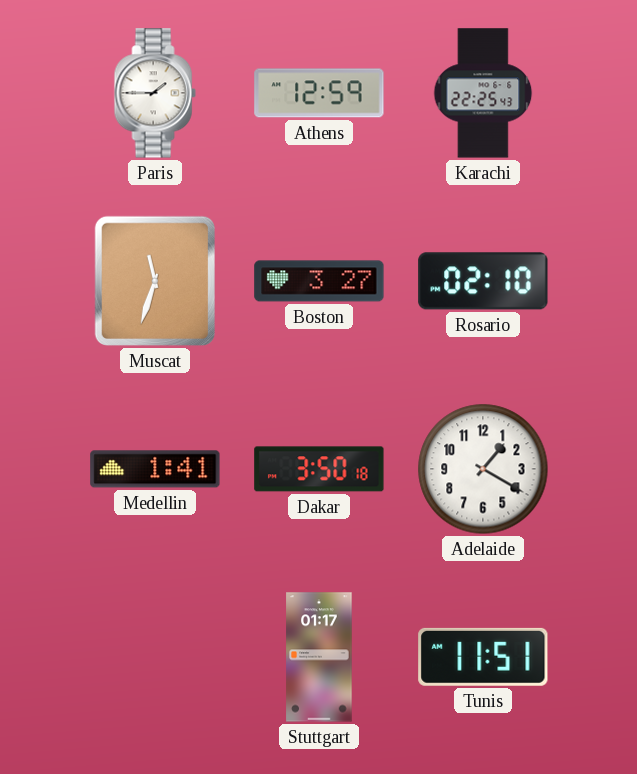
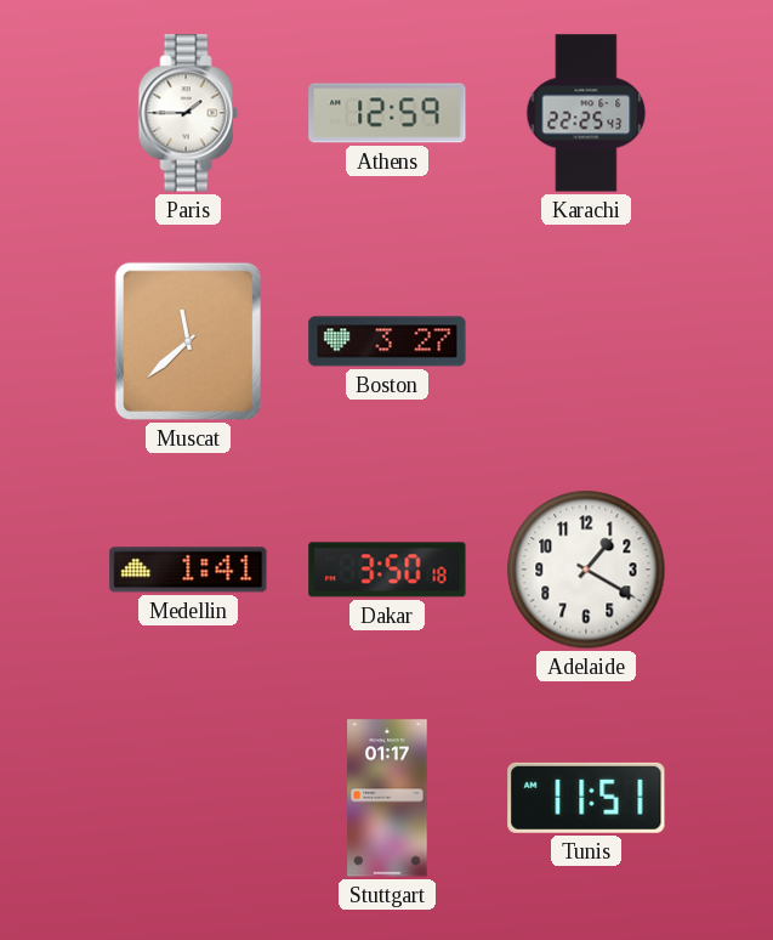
Muscat: 11:33 -> 11:38 (188, 341)
Rosario: 02:10 -> none (483, 281)
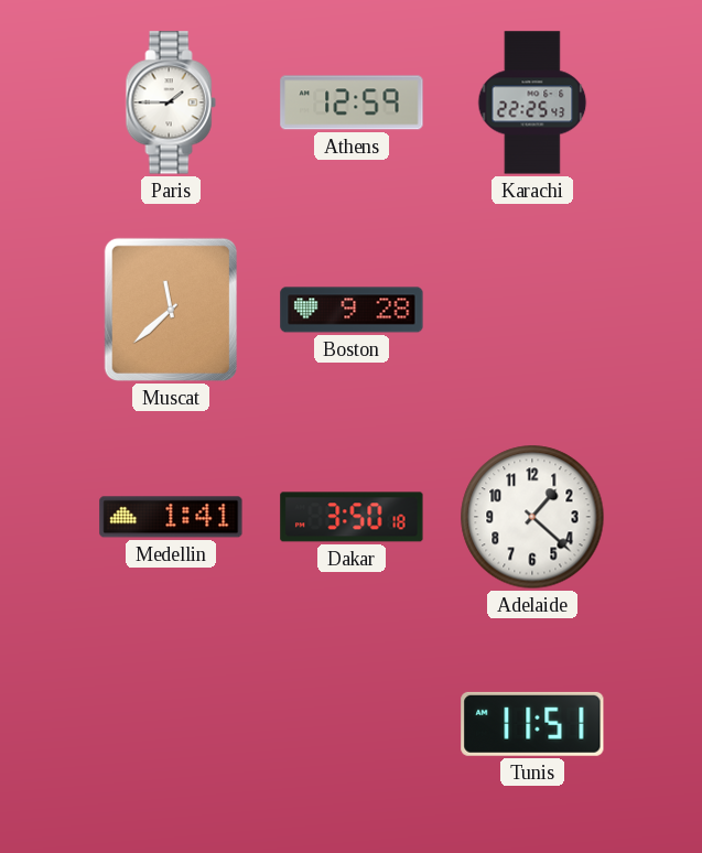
Boston: 3:27 -> 9:28 (352, 310)
Adelaide: 1:20 -> 1:22 (532, 517)
Stuttgart: 01:17 -> none (387, 798)
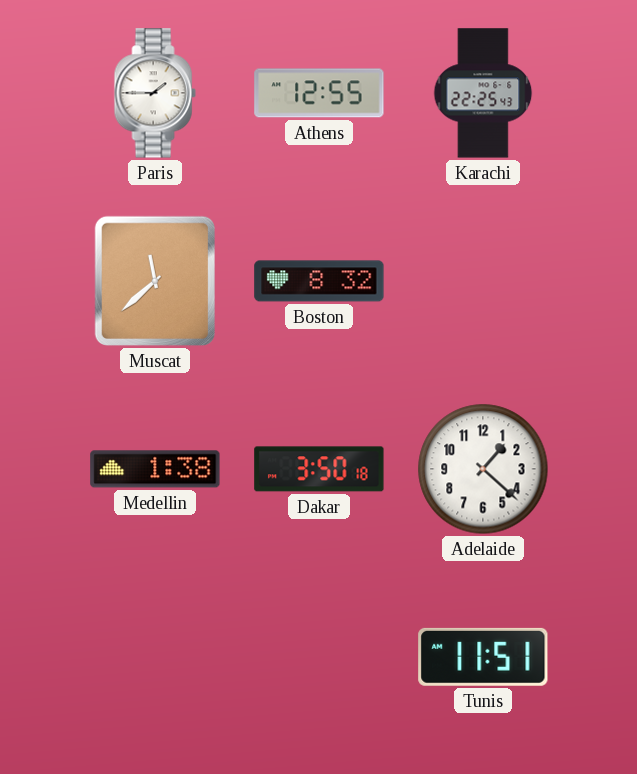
Athens: 12:59 -> 12:55 (319, 93)
Boston: 9:28 -> 8:32 (319, 281)
Medellin: 1:41 -> 1:38 (155, 469)
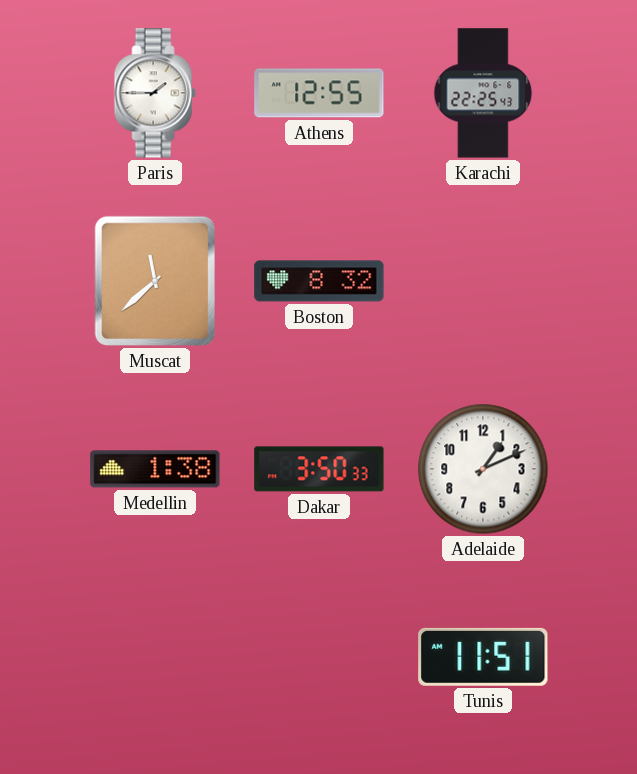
Dakar: 3:50:18 -> 3:50:33 (319, 469)
Adelaide: 1:22 -> 1:11 (483, 469)
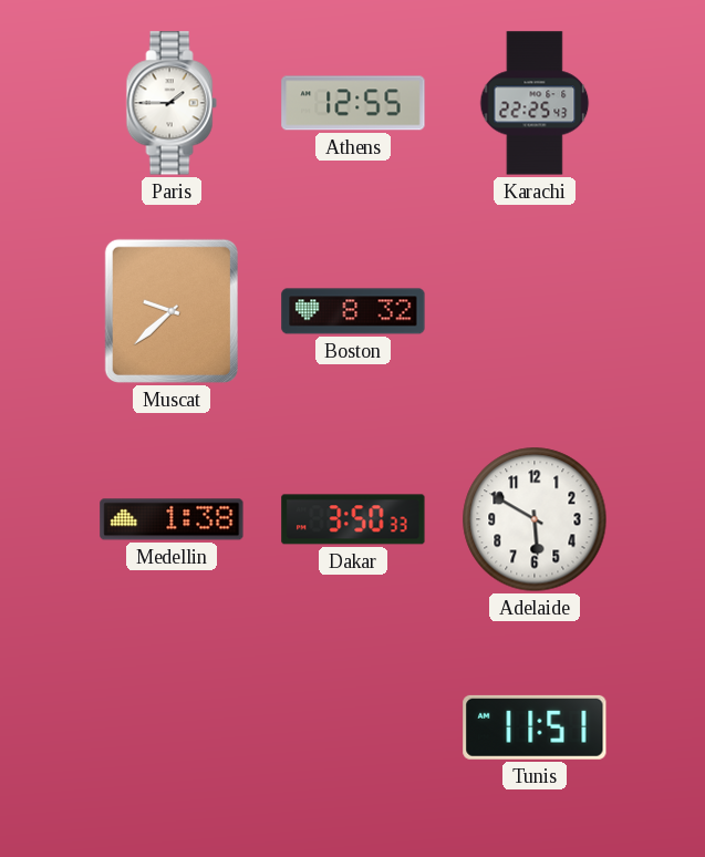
Muscat: 11:38 -> 9:38 (172, 311)
Adelaide: 1:11 -> 5:50 (535, 519)
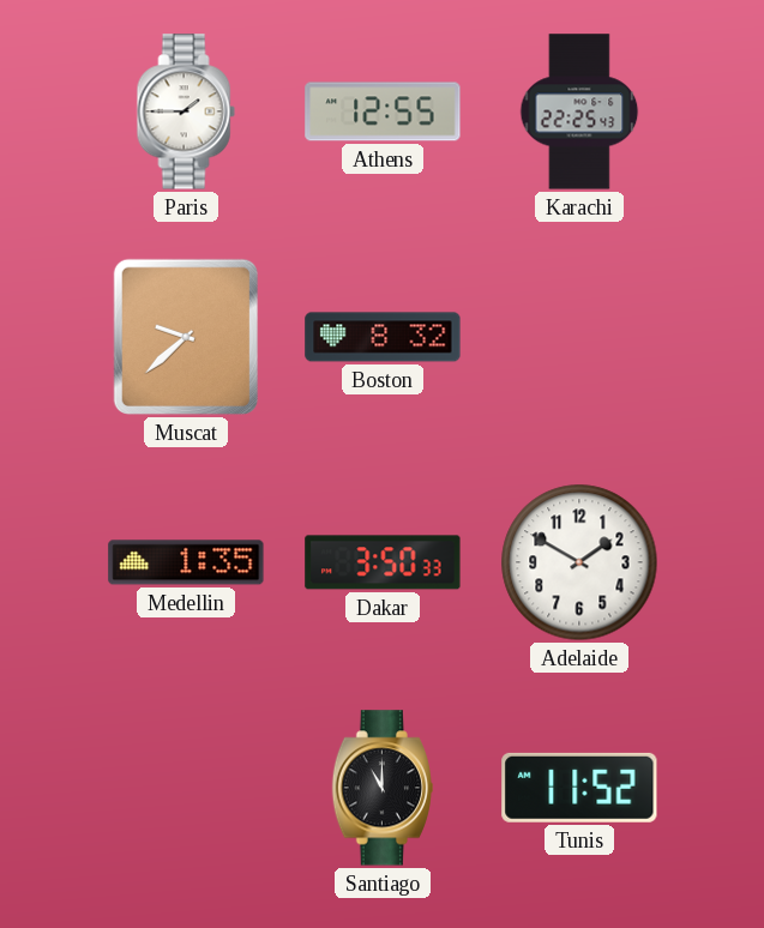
Medellin: 1:38 -> 1:35 (186, 562)
Adelaide: 5:50 -> 1:50 (579, 562)
Santiago: none -> 11:00 (381, 788)
Tunis: 11:51 -> 11:52 (579, 788)
